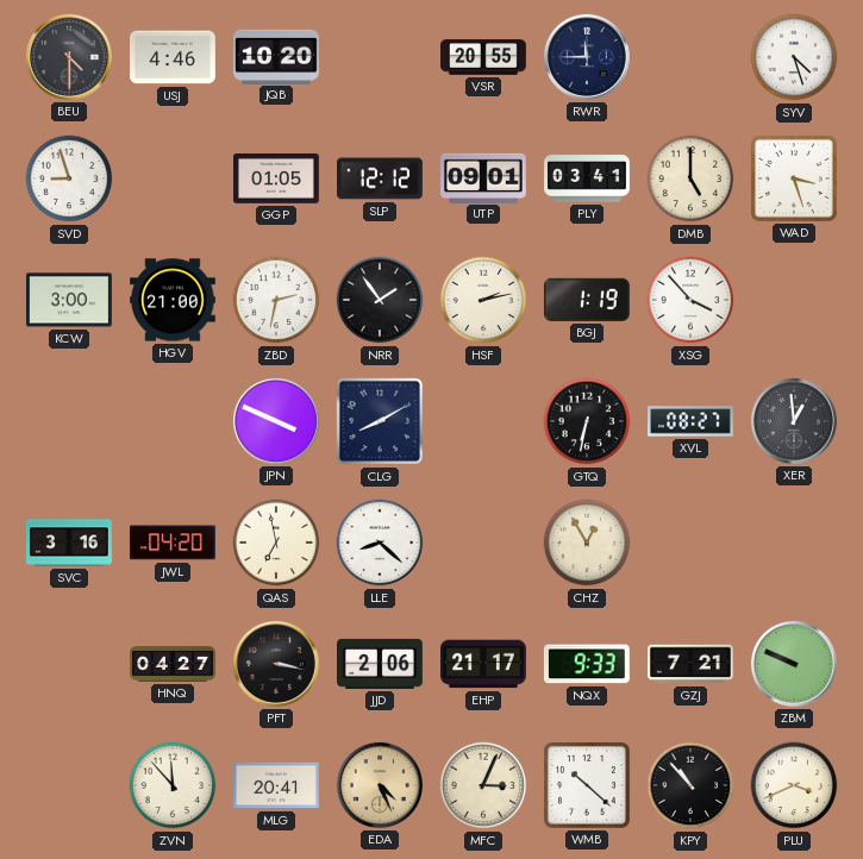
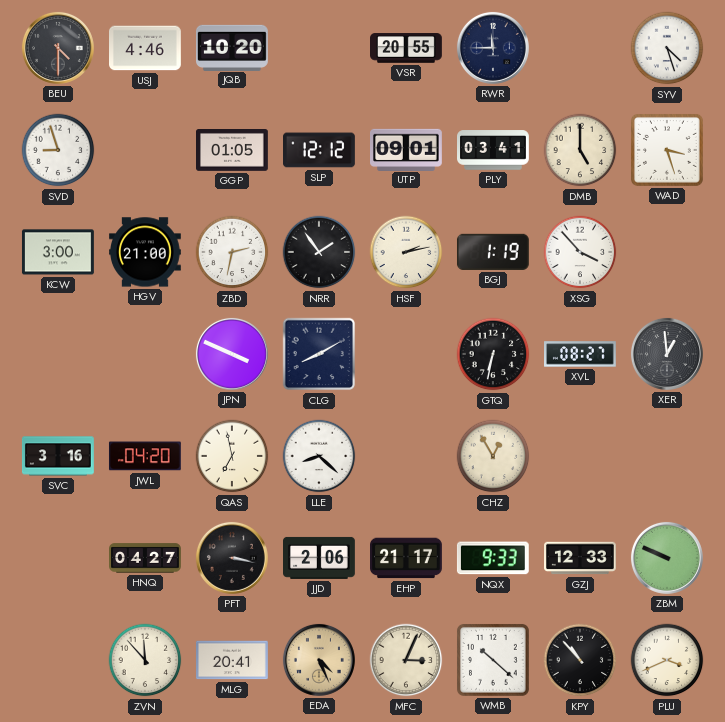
GZJ: 7:21 -> 12:33 (581, 558)
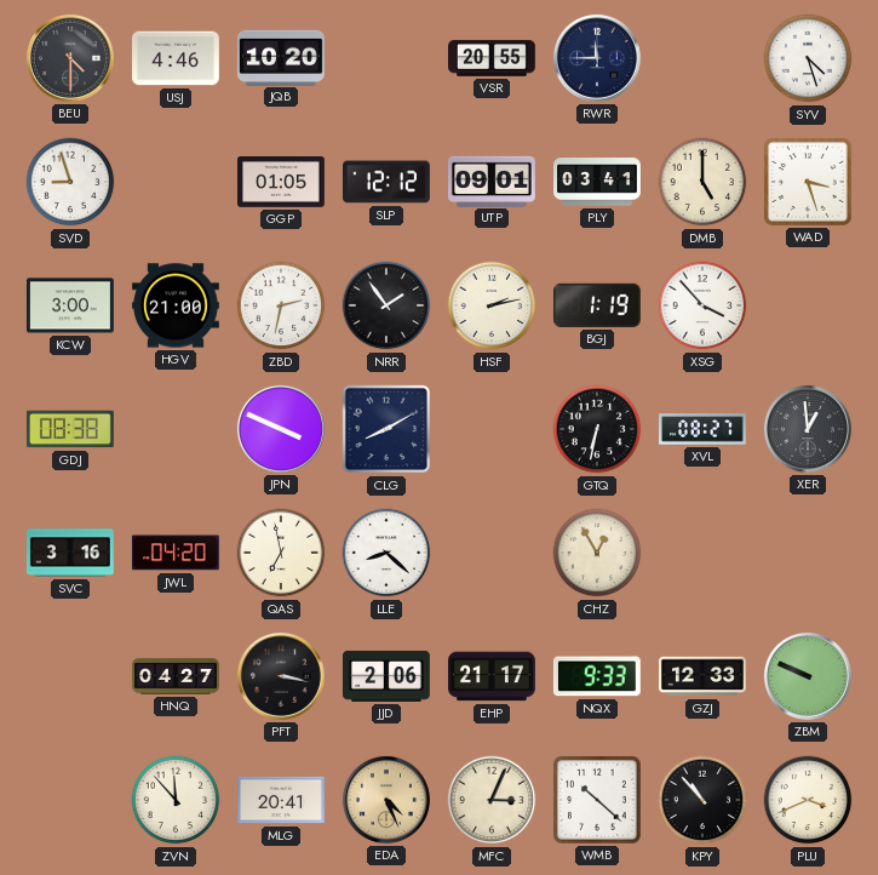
GDJ: none -> 08:38 (70, 429)
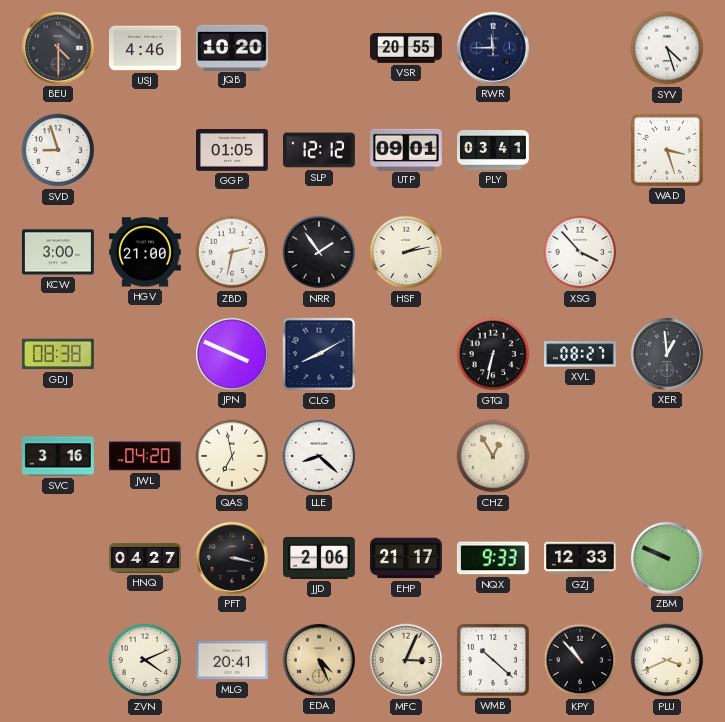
DMB: 5:00 -> none (702, 182)
BGJ: 1:19 -> none (597, 305)
ZVN: 11:53 -> 4:11 (145, 660)
